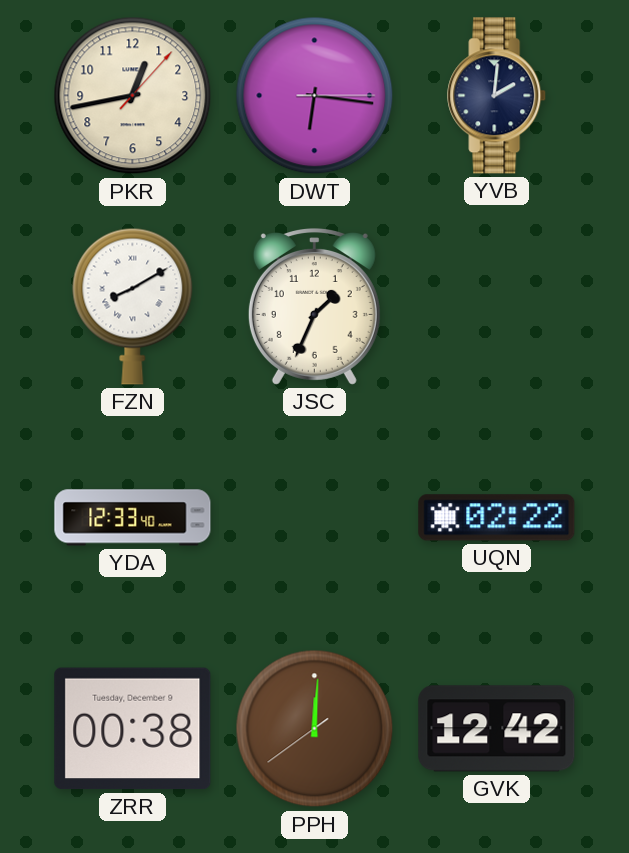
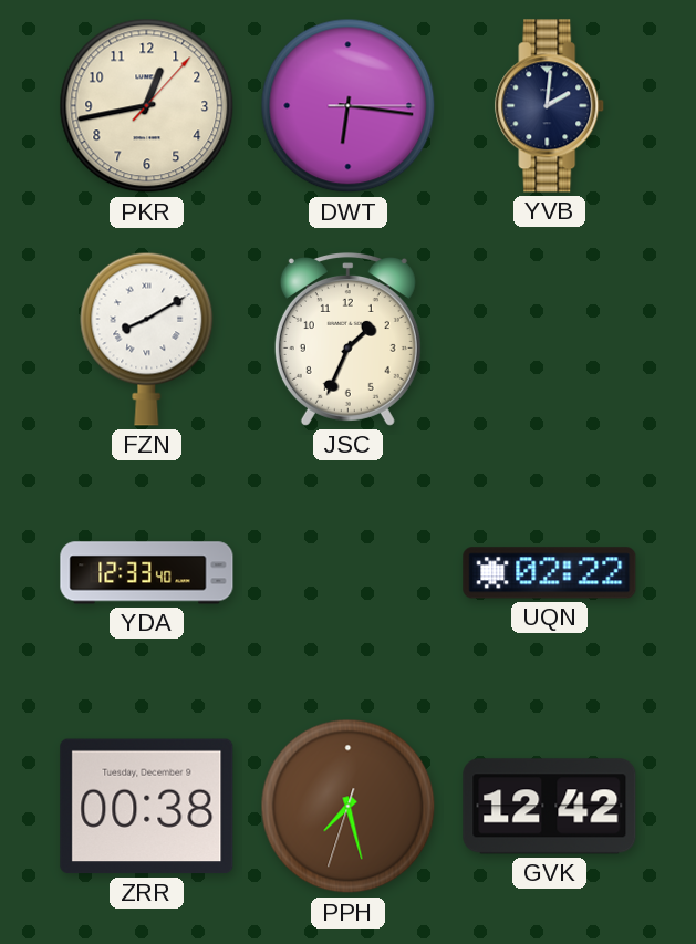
PPH: 12:00 -> 7:27 (349, 807)
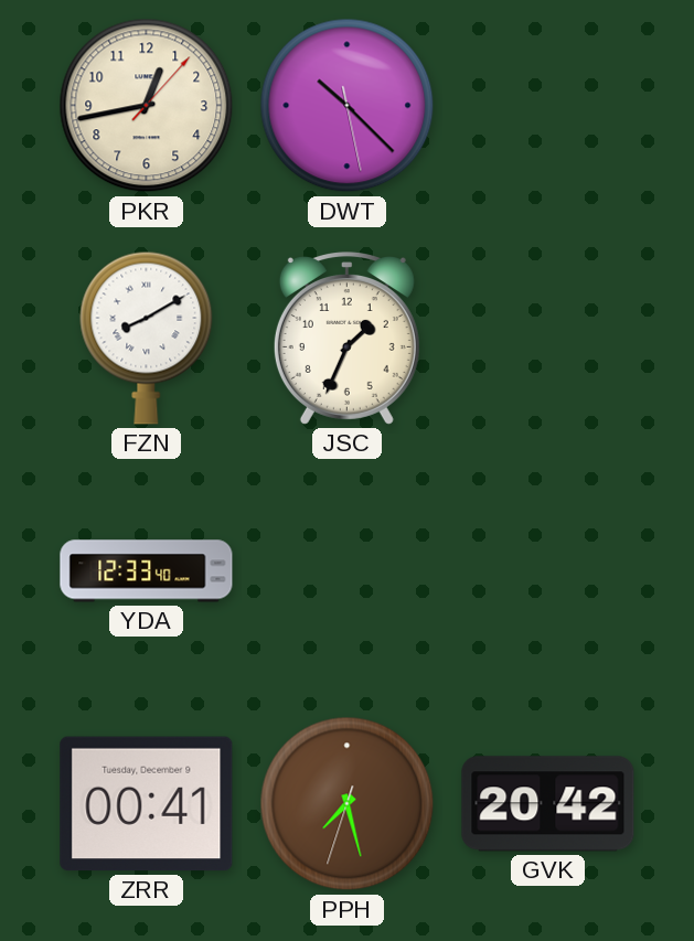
DWT: 6:16 -> 10:22 (348, 106)
YVB: 2:01 -> none (550, 106)
UQN: 02:22 -> none (550, 573)
ZRR: 00:38 -> 00:41 (147, 804)
GVK: 12:42 -> 20:42 (548, 804)
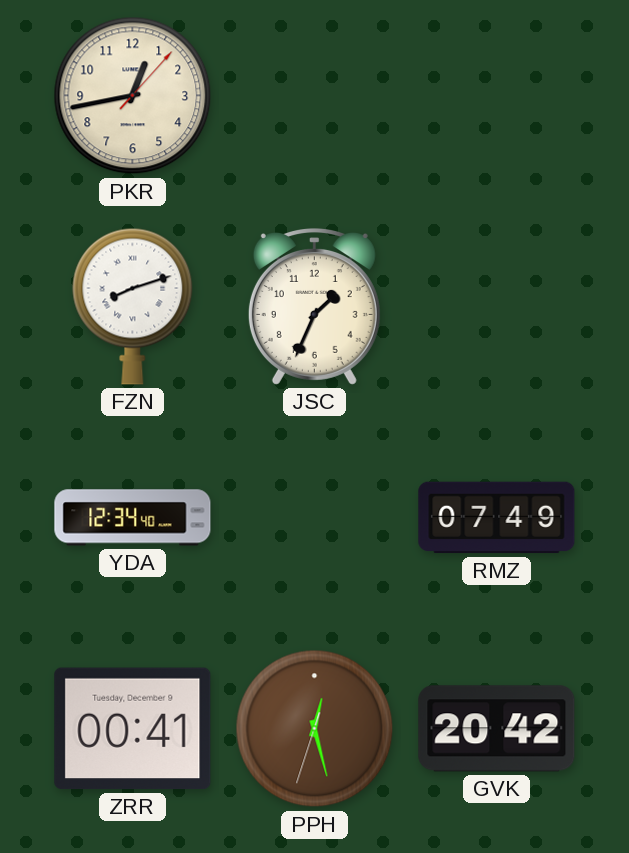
DWT: 10:22 -> none (348, 106)
FZN: 8:10 -> 8:12 (133, 306)
YDA: 12:33 -> 12:34 (133, 518)
RMZ: none -> 07:49 (497, 518)
PPH: 7:27 -> 12:27 (315, 729)
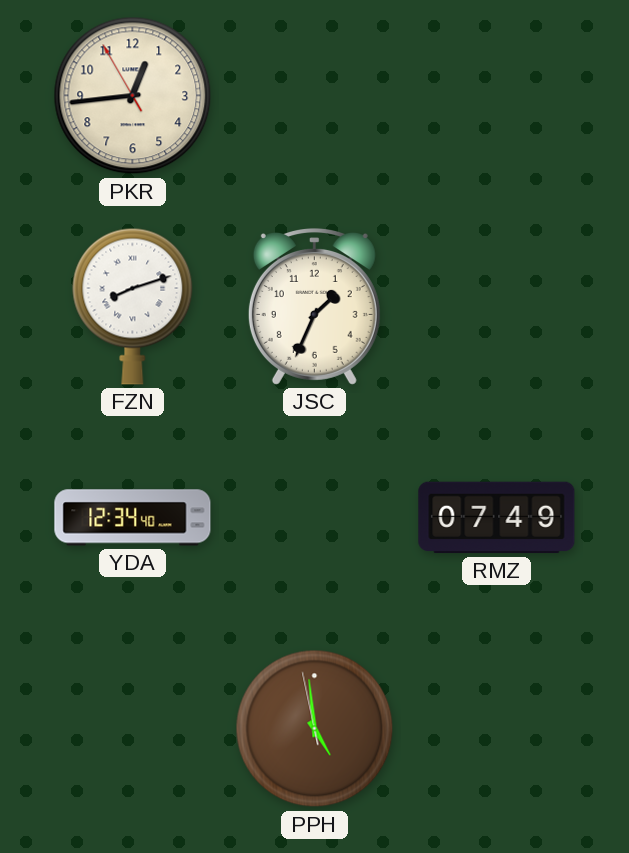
PKR: 12:43:07 -> 12:43:55 (133, 96)
ZRR: 00:41 -> none (133, 729)
PPH: 12:27 -> 4:58 (315, 729)
GVK: 20:42 -> none (497, 729)
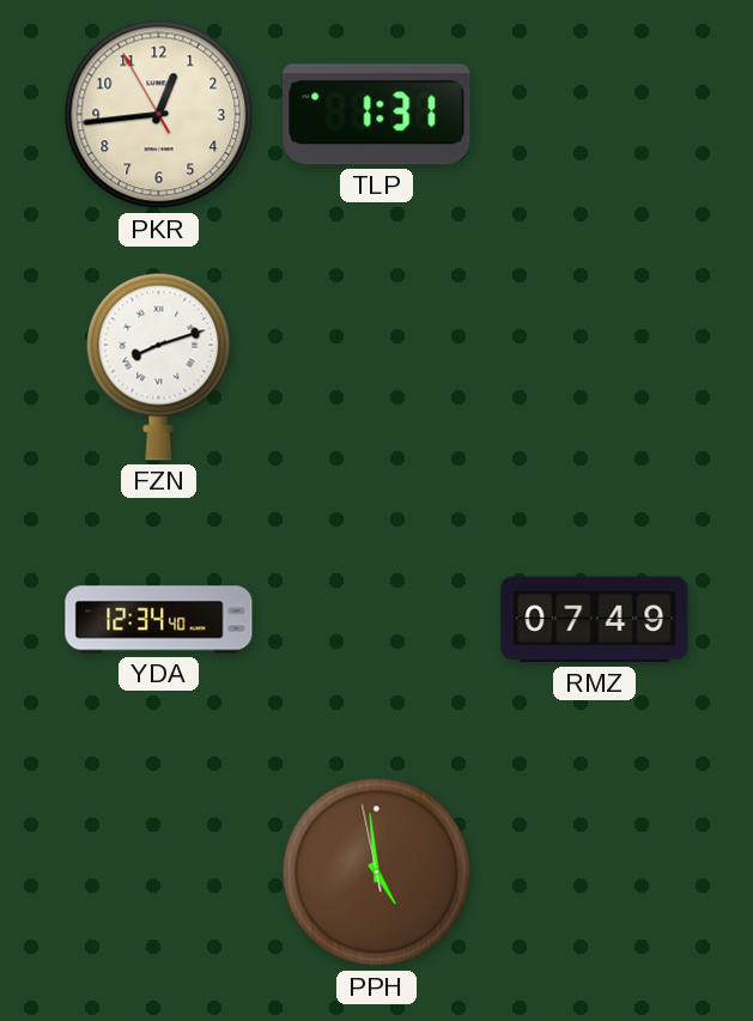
TLP: none -> 1:31 (377, 115)
JSC: 1:34 -> none (314, 307)
